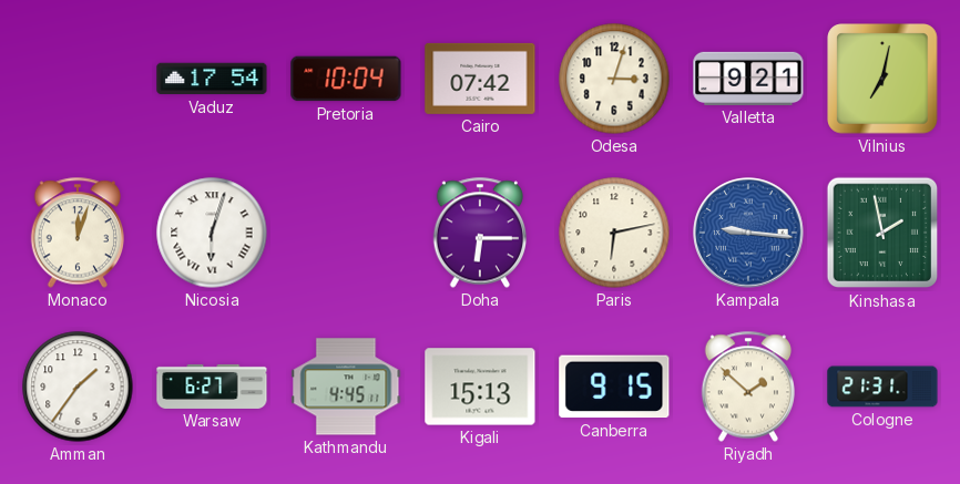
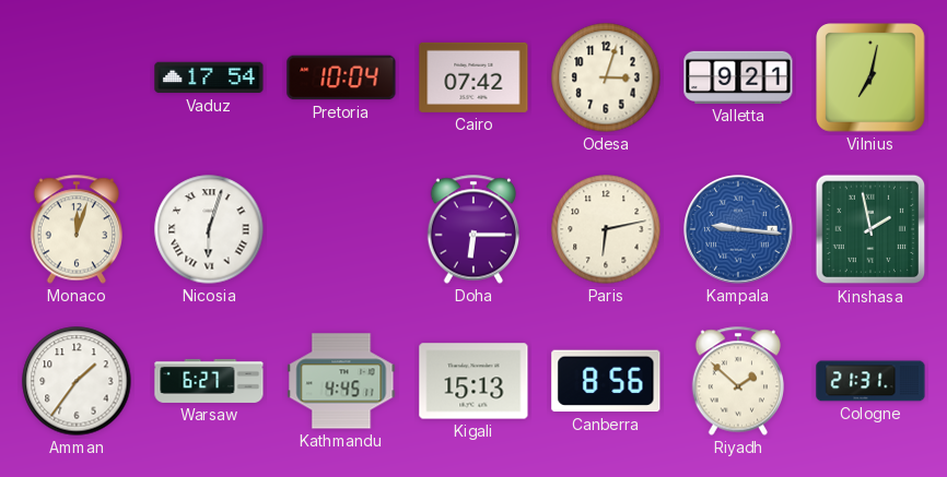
Canberra: 9:15 -> 8:56 (606, 381)
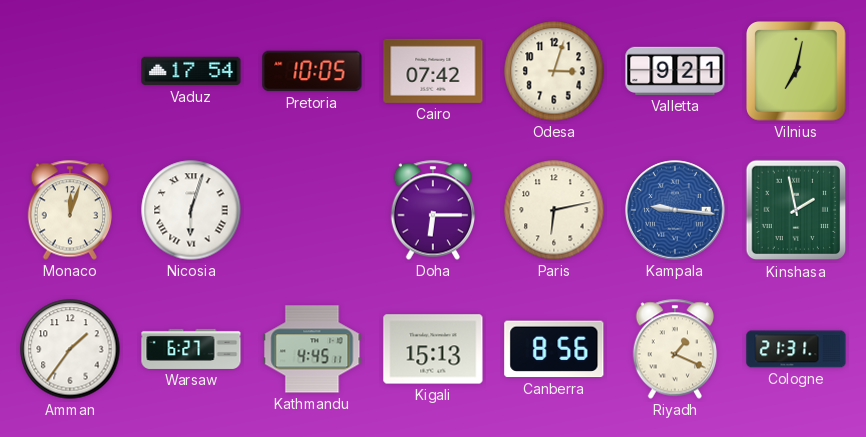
Pretoria: 10:04 -> 10:05 (312, 71)
Riyadh: 1:52 -> 1:19 (674, 349)
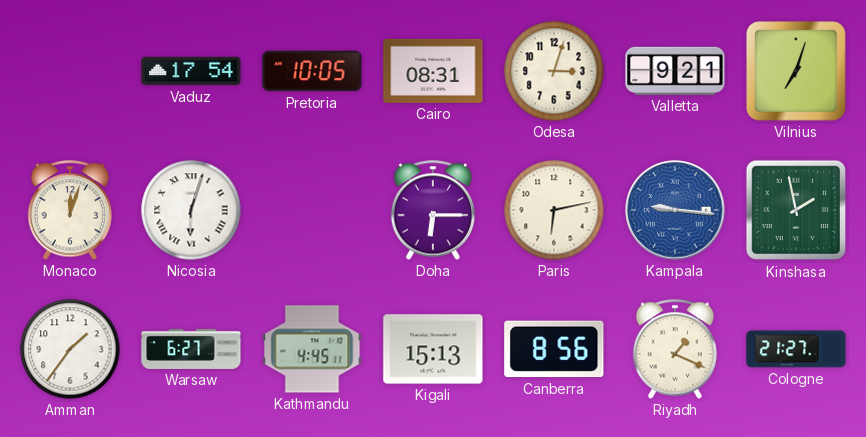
Cairo: 07:42 -> 08:31 (433, 71)
Vilnius: 7:02 -> 7:03 (796, 71)
Cologne: 21:31 -> 21:27 (796, 349)
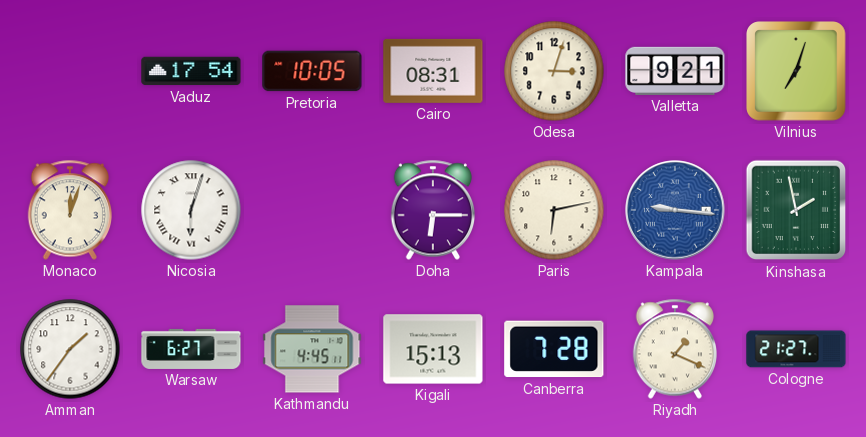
Canberra: 8:56 -> 7:28 (554, 349)
